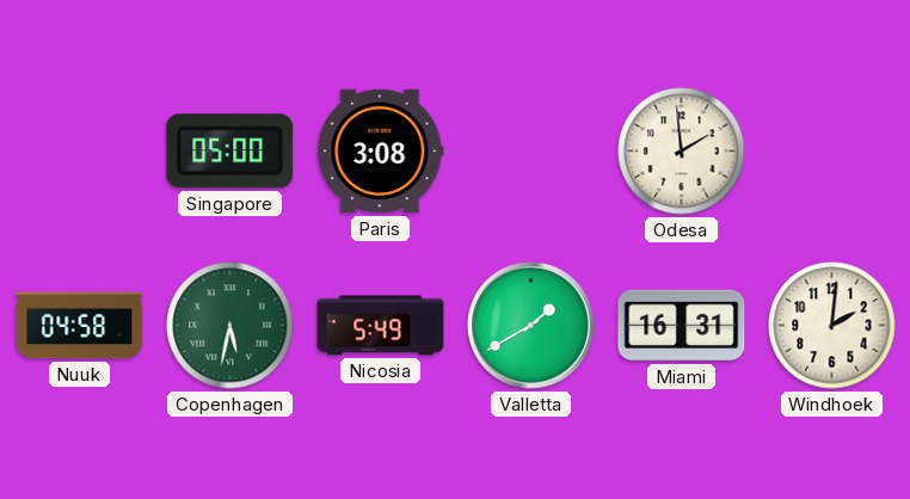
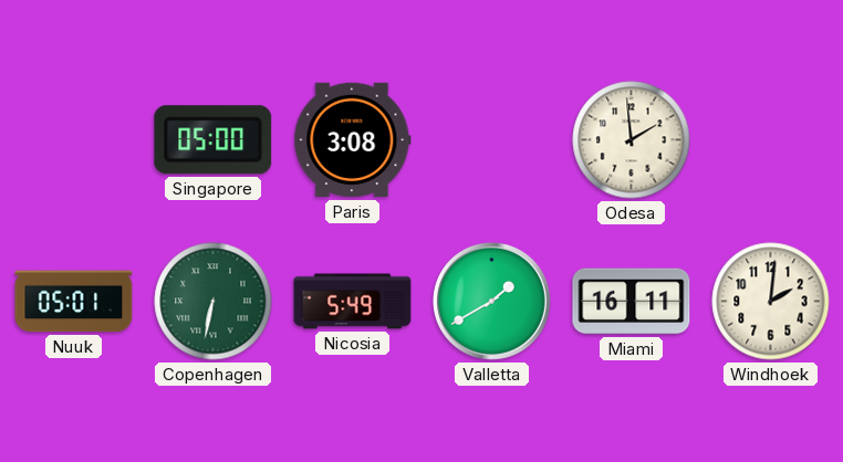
Nuuk: 04:58 -> 05:01 (74, 302)
Copenhagen: 5:32 -> 6:32 (214, 302)
Miami: 16:31 -> 16:11 (632, 302)
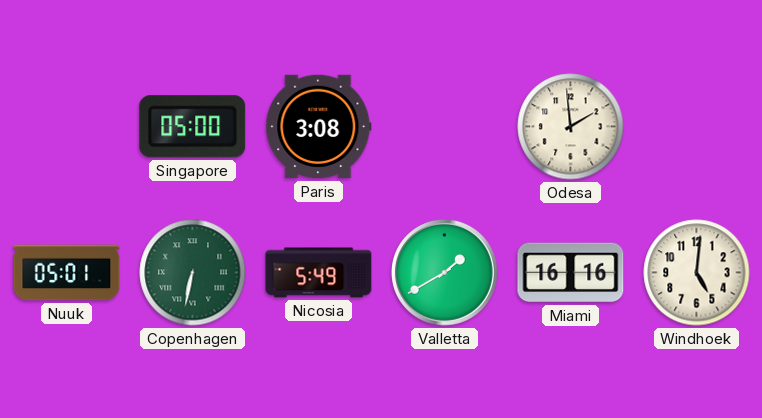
Miami: 16:11 -> 16:16 (571, 273)
Windhoek: 2:01 -> 5:01 (697, 273)
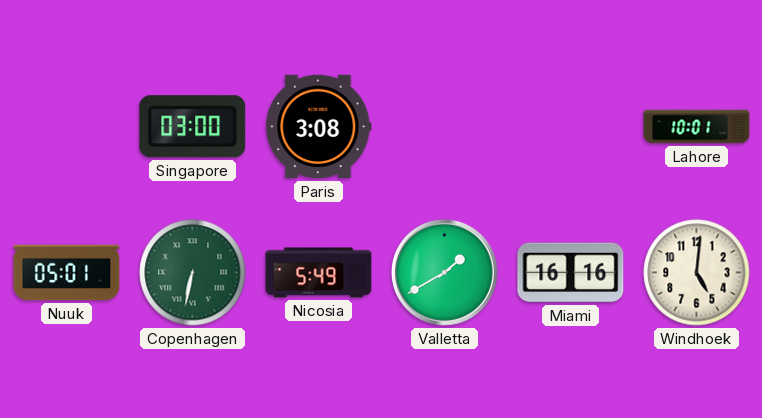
Singapore: 05:00 -> 03:00 (193, 127)
Odesa: 1:59 -> none (571, 127)
Lahore: none -> 10:01 (697, 127)
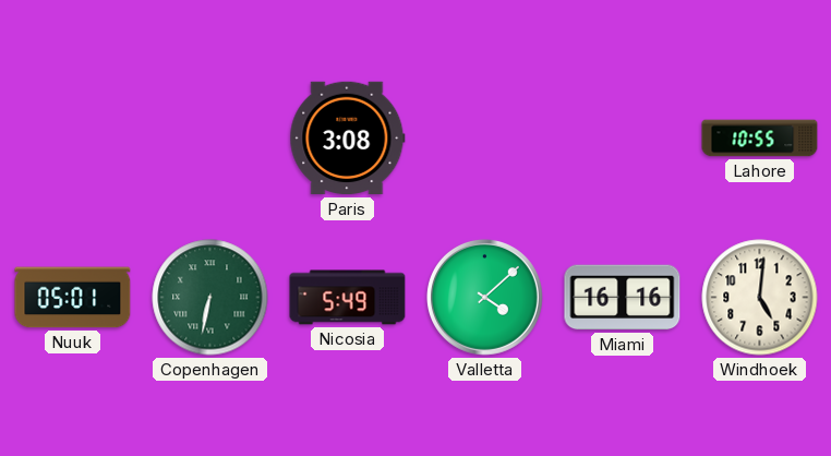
Singapore: 03:00 -> none (193, 127)
Lahore: 10:01 -> 10:55 (760, 139)
Valletta: 1:40 -> 4:08 (484, 297)
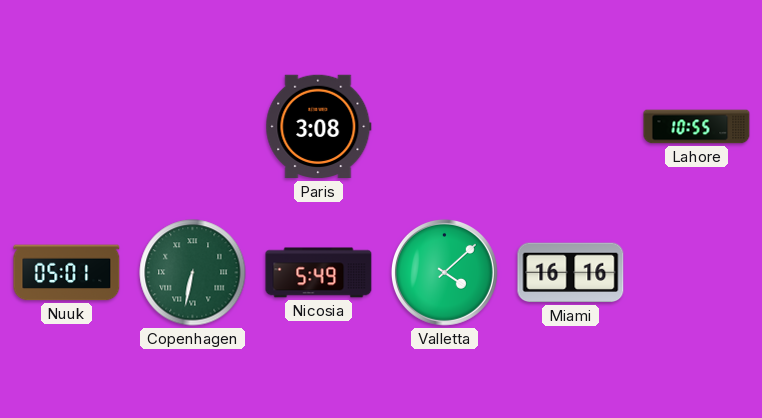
Windhoek: 5:01 -> none (760, 298)
